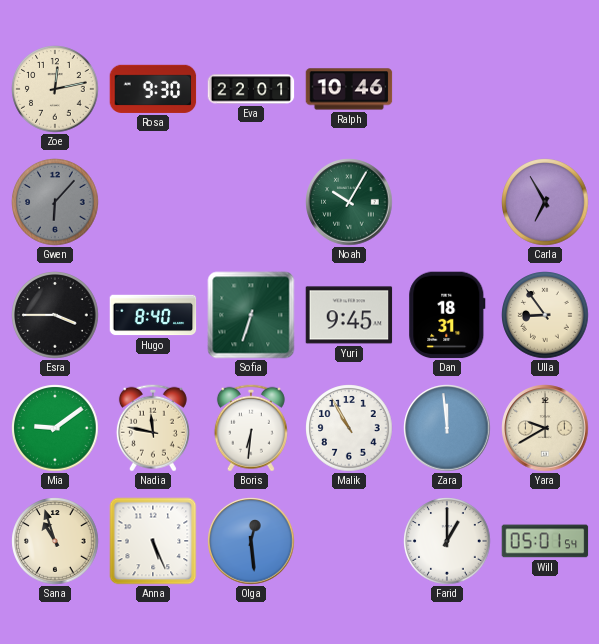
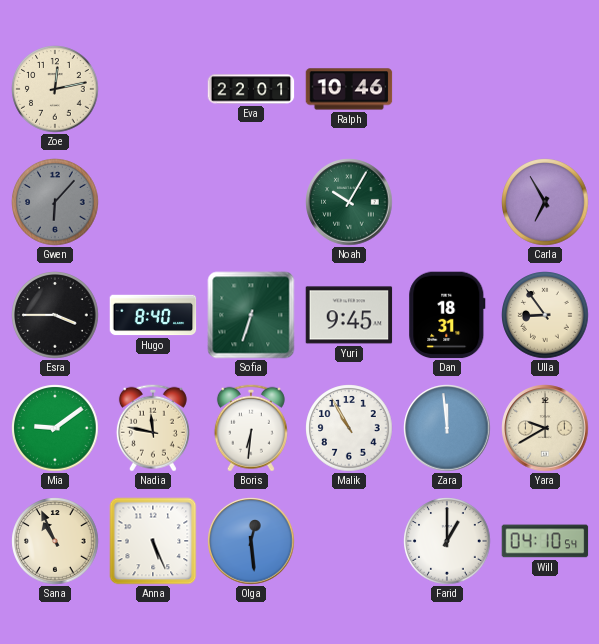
Rosa: 9:30 -> none (153, 89)
Sana: 10:57 -> 10:56 (55, 541)
Will: 05:01 -> 04:10 (545, 541)
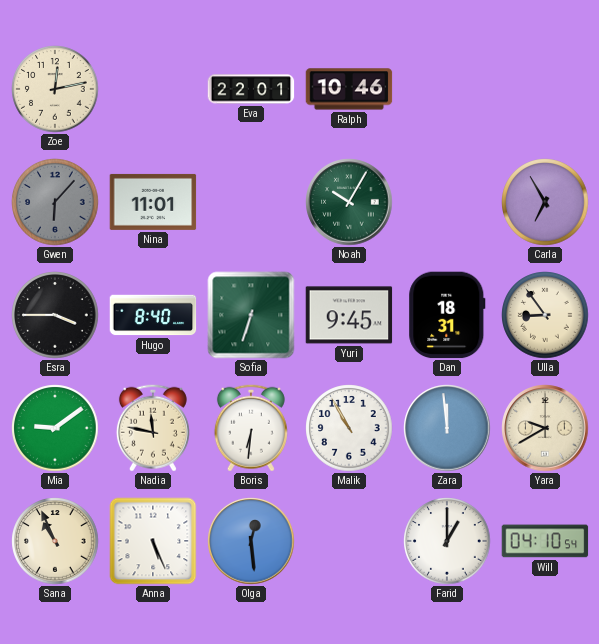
Nina: none -> 11:01 (153, 202)
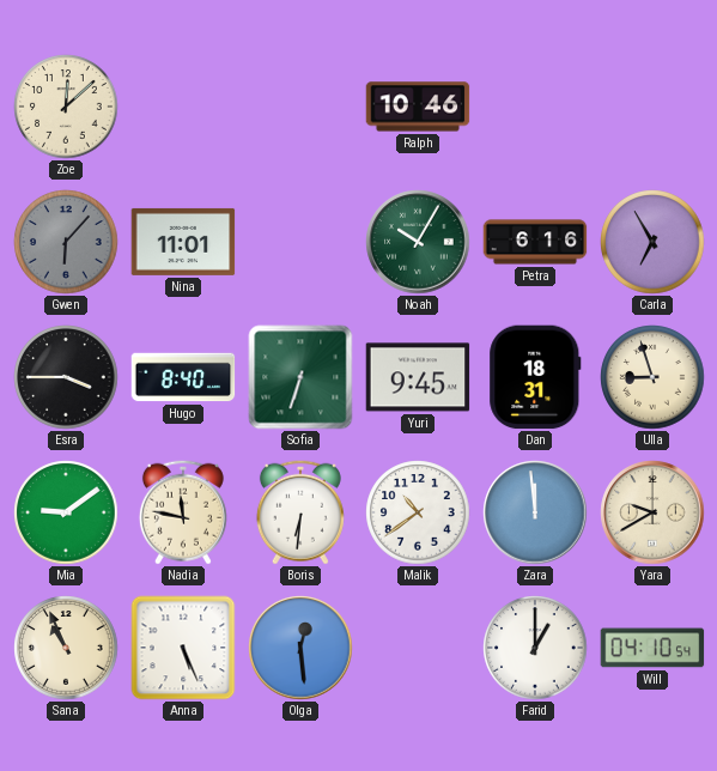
Zoe: 12:13 -> 12:08 (66, 107)
Eva: 22:01 -> none (251, 89)
Petra: none -> 6:16 (535, 242)
Ulla: 8:54 -> 8:57 (652, 377)
Malik: 10:55 -> 10:39 (418, 512)
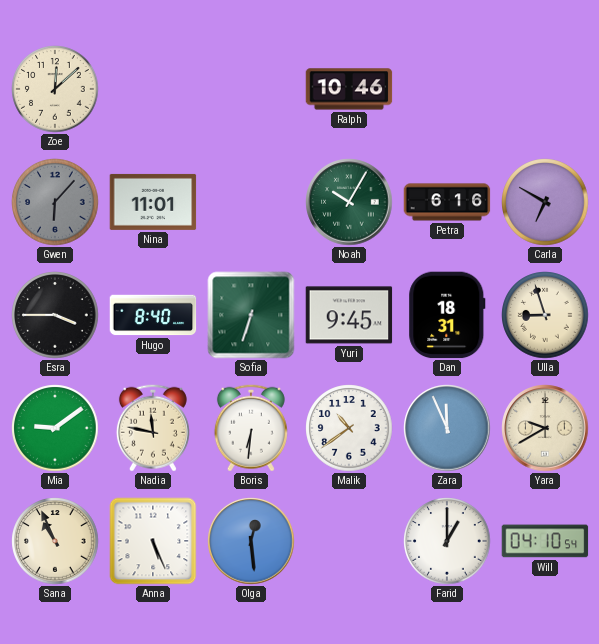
Carla: 6:55 -> 6:50 (545, 202)
Zara: 11:59 -> 11:56 (447, 428)
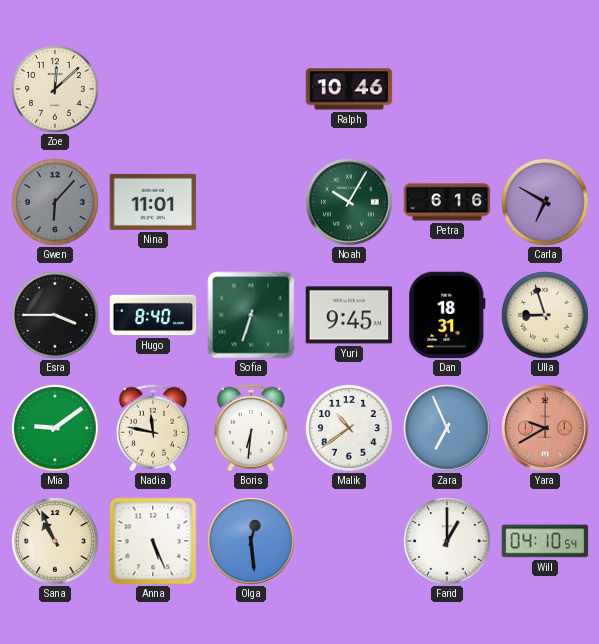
Zara: 11:56 -> 6:56 (447, 428)
Yara dial: cream -> salmon (545, 428)
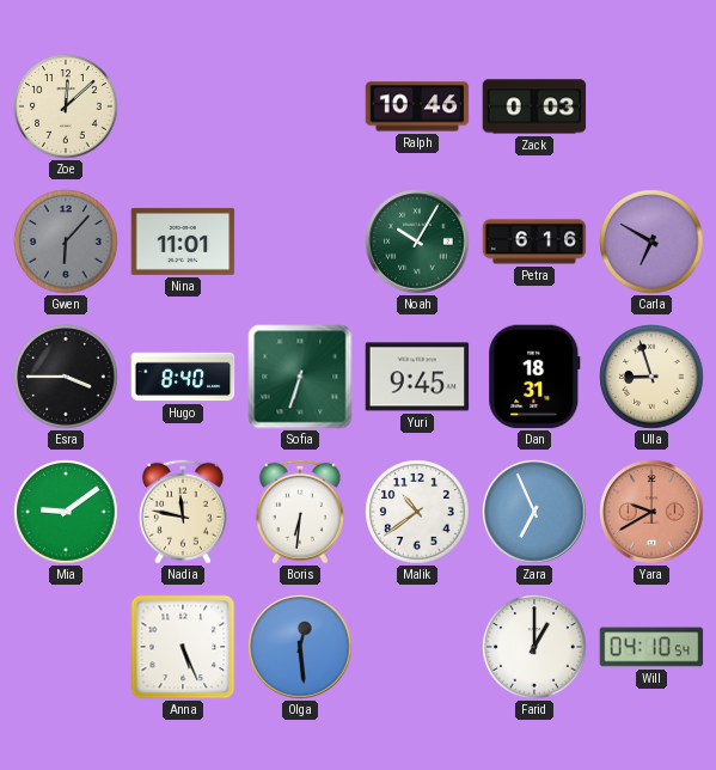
Zack: none -> 0:03 (534, 106)
Sana: 10:56 -> none (55, 541)
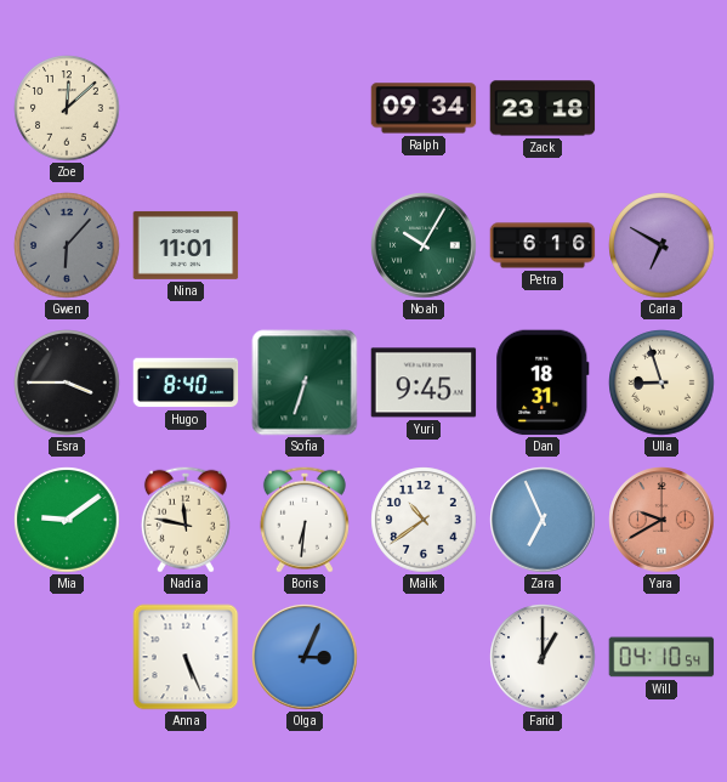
Ralph: 10:46 -> 09:34 (424, 108)
Zack: 0:03 -> 23:18 (543, 108)
Olga: 12:29 -> 3:04 (305, 657)
